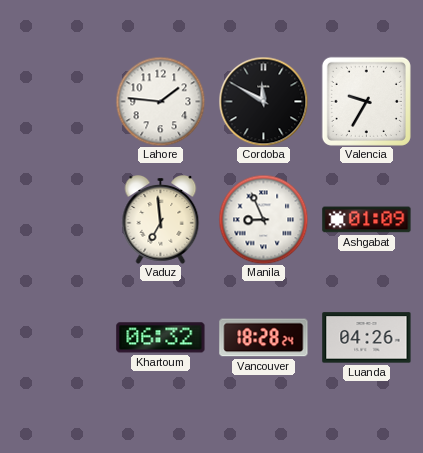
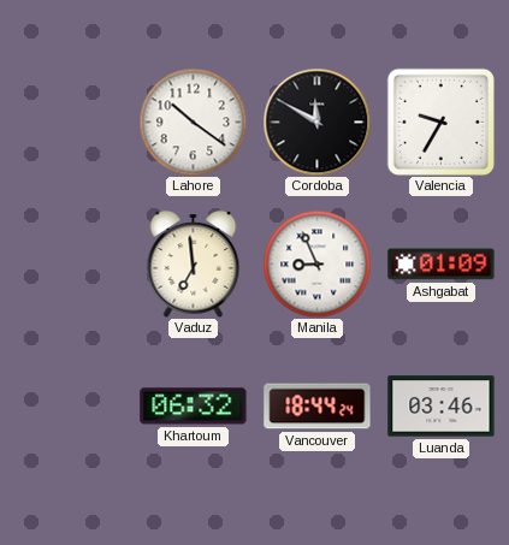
Lahore: 1:46 -> 10:21 (193, 122)
Vancouver: 18:28 -> 18:44 (318, 407)
Luanda: 04:26 -> 03:46 (442, 407)
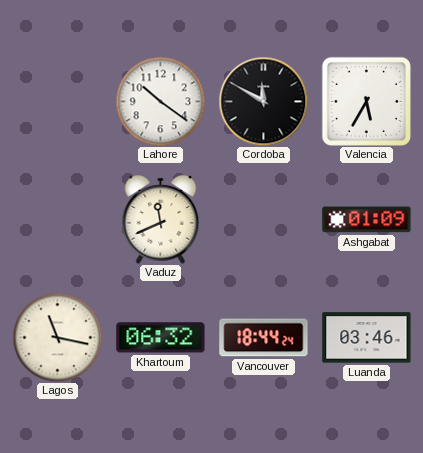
Valencia: 9:35 -> 5:35 (366, 101)
Vaduz: 6:59 -> 11:41 (161, 220)
Manila: 8:56 -> none (316, 263)
Lagos: none -> 11:17 (57, 337)
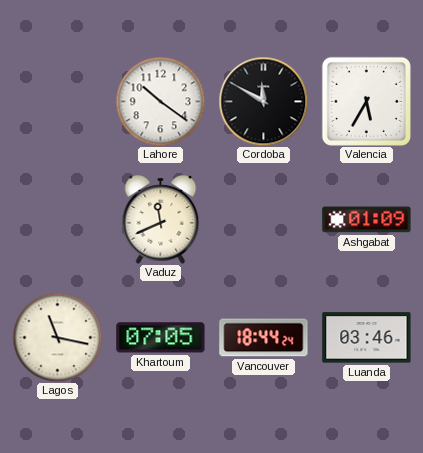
Khartoum: 06:32 -> 07:05 (161, 338)
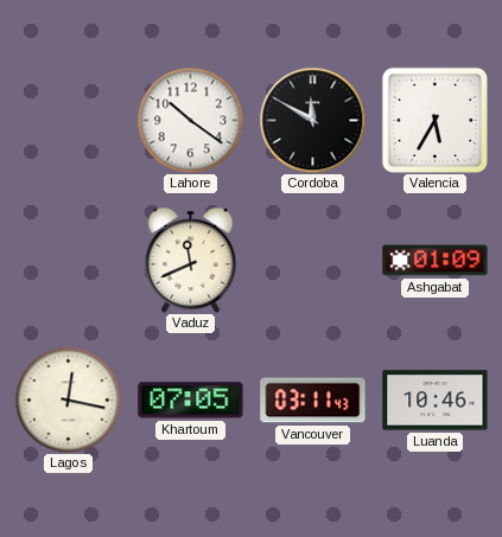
Lagos: 11:17 -> 12:17 (68, 399)
Vancouver: 18:44 -> 03:11 (313, 401)
Luanda: 03:46 -> 10:46 (436, 401)
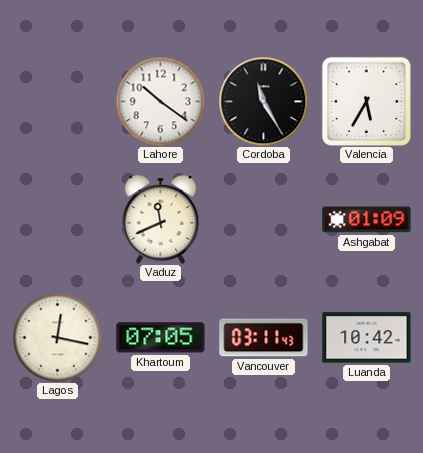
Cordoba: 11:50 -> 11:25 (263, 101)
Luanda: 10:46 -> 10:42 (367, 338)
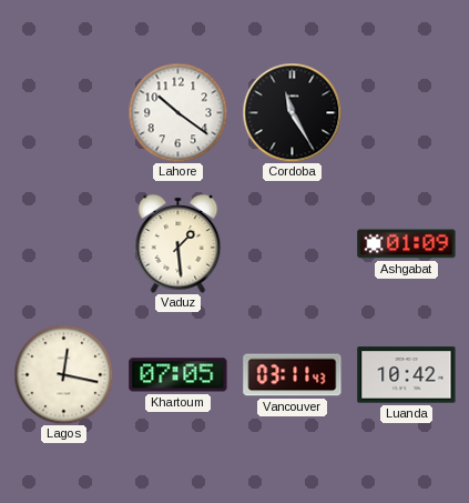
Valencia: 5:35 -> none (366, 101)
Vaduz: 11:41 -> 1:29 (179, 244)
